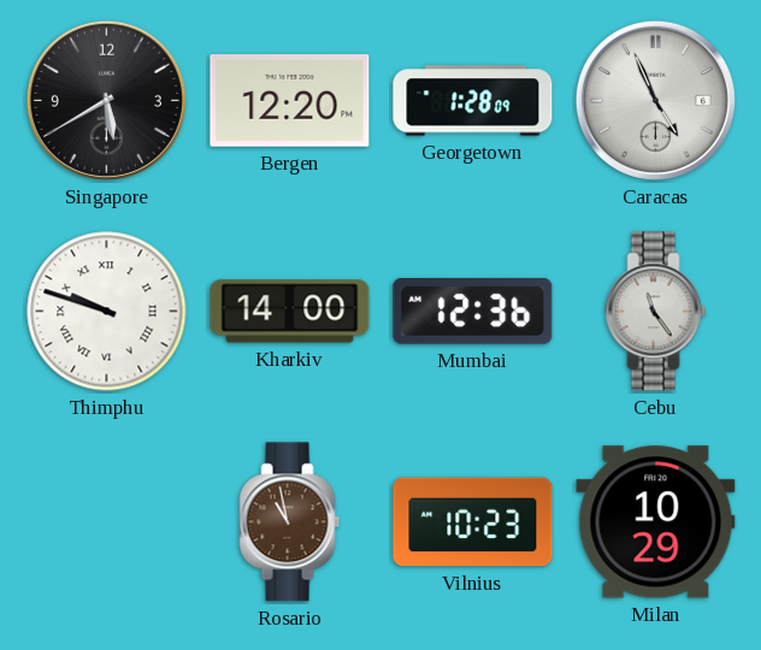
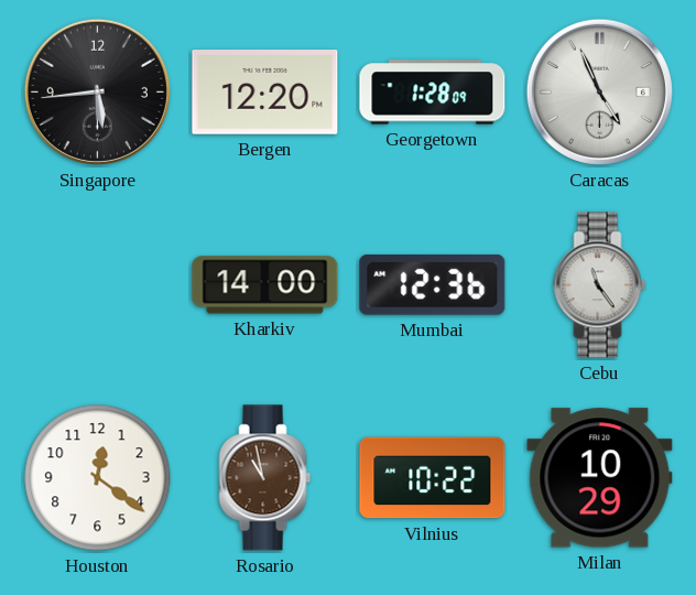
Singapore: 5:40 -> 5:44 (97, 91)
Thimphu: 9:48 -> none (107, 312)
Houston: none -> 12:21 (98, 478)
Vilnius: 10:23 -> 10:22 (433, 478)
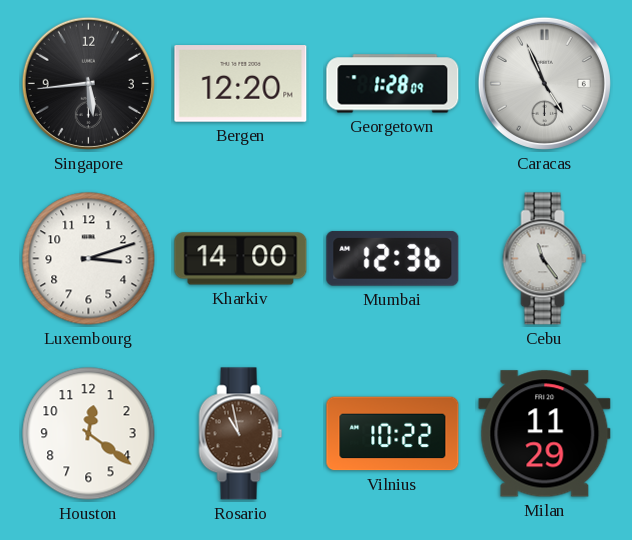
Luxembourg: none -> 3:12 (89, 259)
Milan: 10:29 -> 11:29 (545, 434)
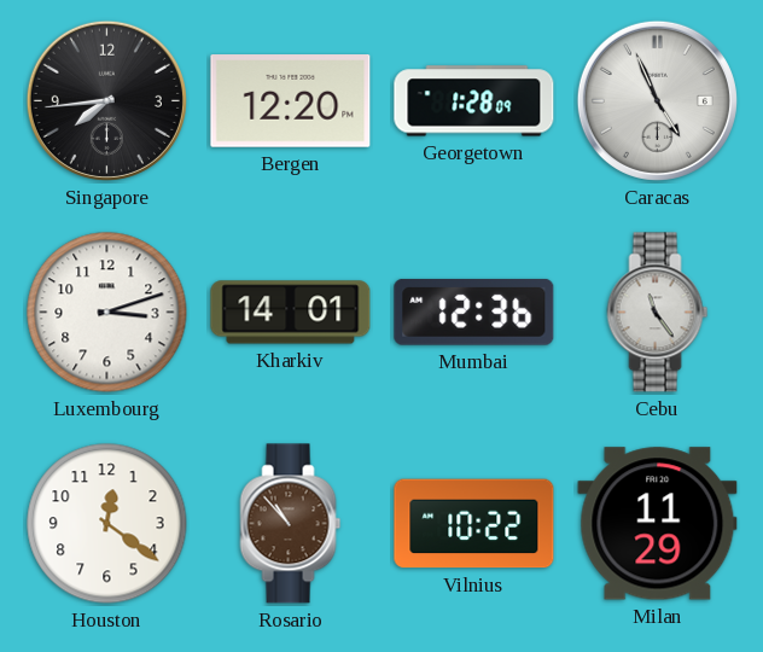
Singapore: 5:44 -> 7:44 (106, 100)
Kharkiv: 14:00 -> 14:01 (291, 313)
Rosario: 10:58 -> 10:53 (291, 524)
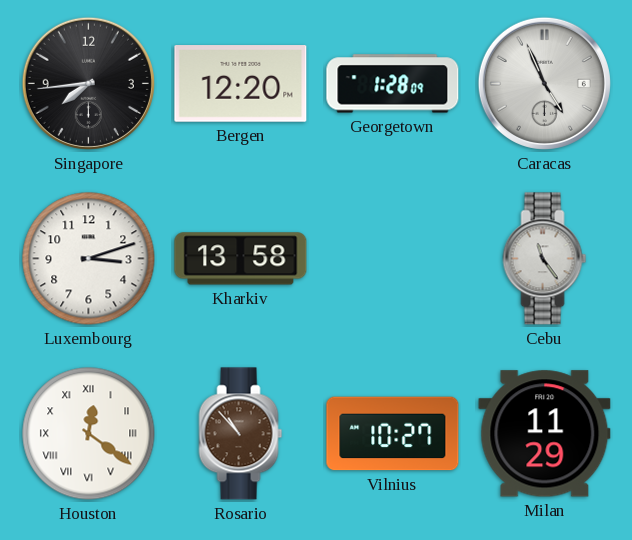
Kharkiv: 14:01 -> 13:58 (241, 259)
Mumbai: 12:36 -> none (474, 312)
Houston numerals: Arabic -> Roman (89, 434)
Vilnius: 10:22 -> 10:27 (393, 434)
